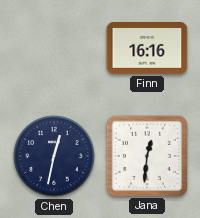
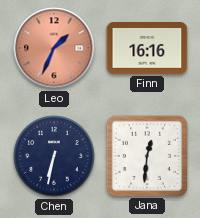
Leo: none -> 1:34 (54, 48)
Chen: 12:32 -> 6:32 (54, 156)
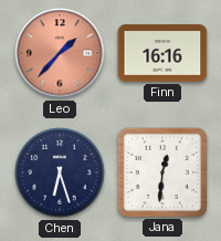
Leo: 1:34 -> 1:37 (60, 53)
Chen: 6:32 -> 6:27 (60, 172)
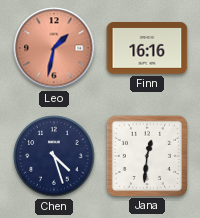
Leo: 1:37 -> 1:32 (54, 48)
Chen: 6:27 -> 4:27 (54, 156)
